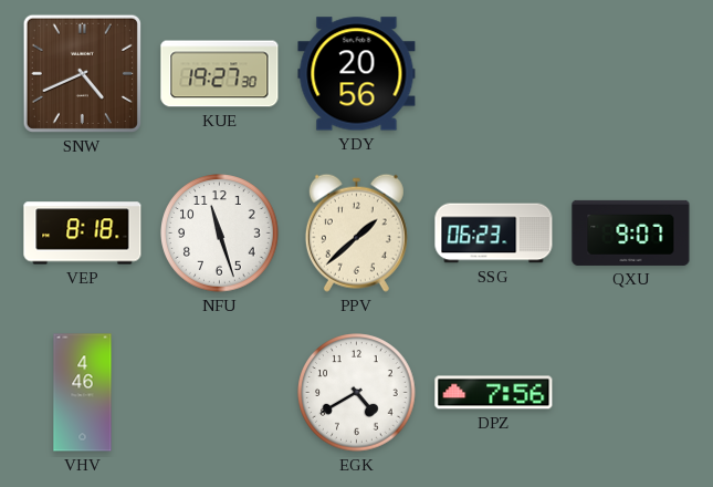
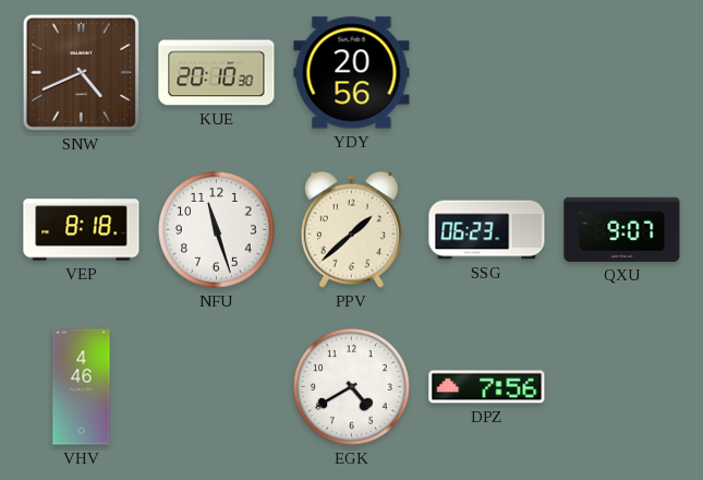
KUE: 19:27 -> 20:10 (217, 73)
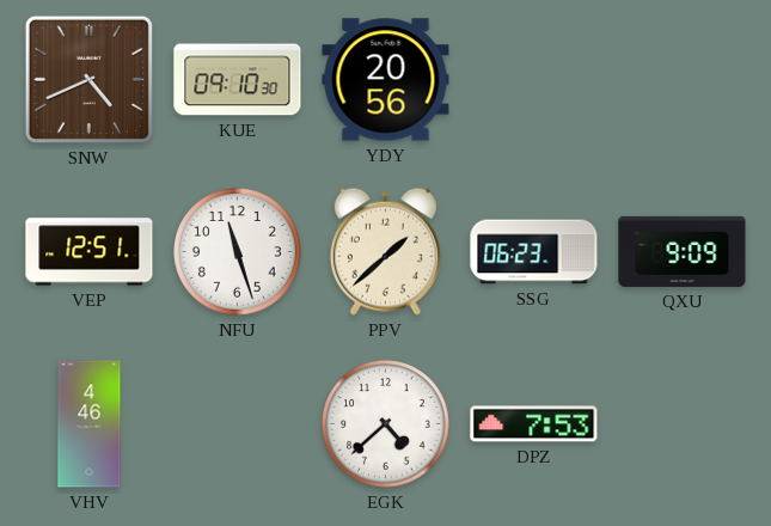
KUE: 20:10 -> 09:10 (238, 80)
VEP: 8:18 -> 12:51 (90, 252)
QXU: 9:07 -> 9:09 (683, 251)
EGK: 4:40 -> 4:38 (386, 424)
DPZ: 7:56 -> 7:53 (534, 424)
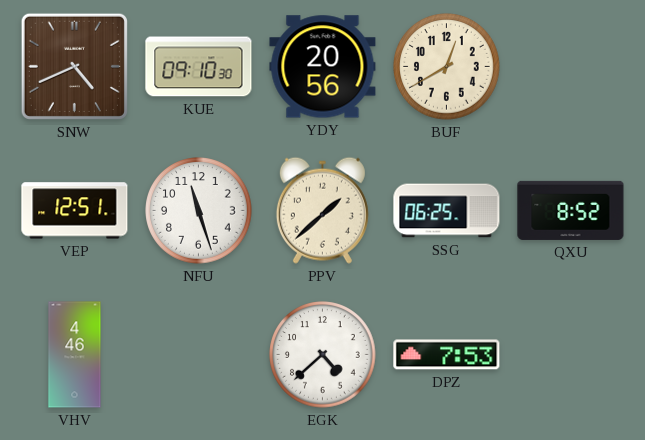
BUF: none -> 12:40 (447, 67)
SSG: 06:23 -> 06:25 (447, 211)
QXU: 9:09 -> 8:52 (571, 210)
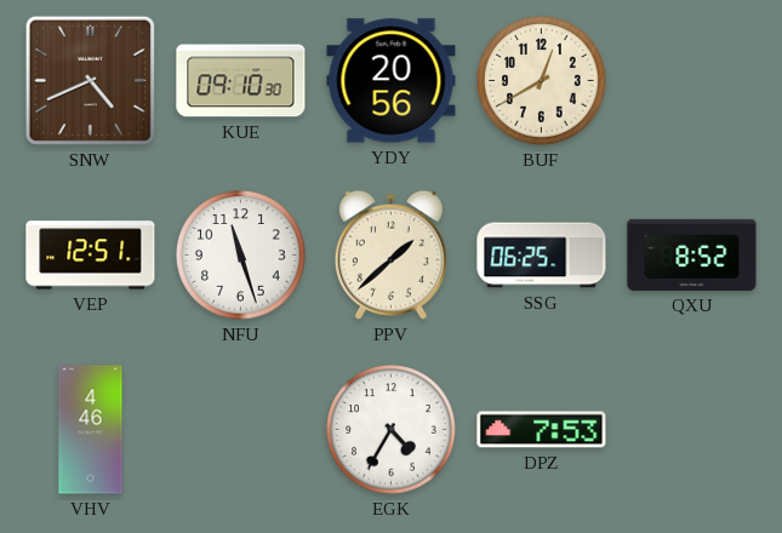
EGK: 4:38 -> 4:35 (392, 430)
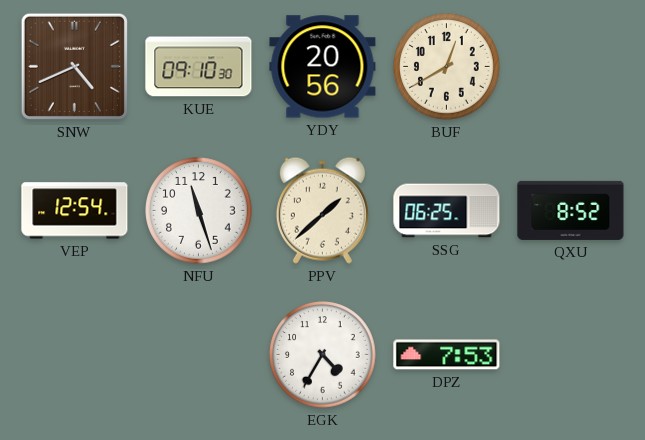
VEP: 12:51 -> 12:54 (75, 211)
VHV: 4:46 -> none (91, 430)
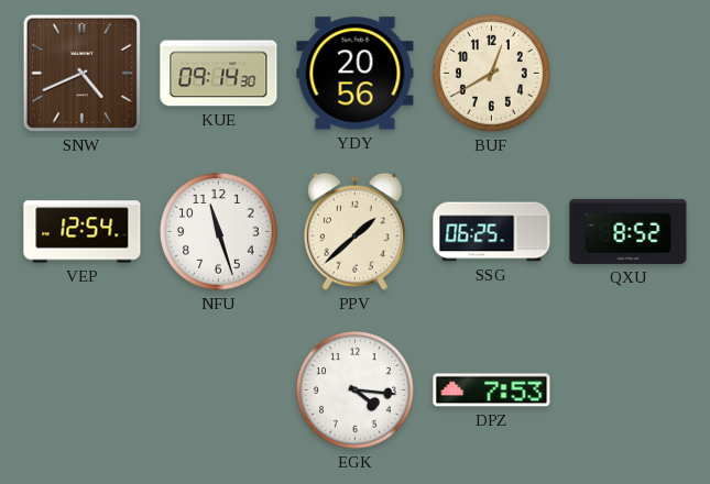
KUE: 09:10 -> 09:14 (219, 74)
EGK: 4:35 -> 4:16 (356, 391)
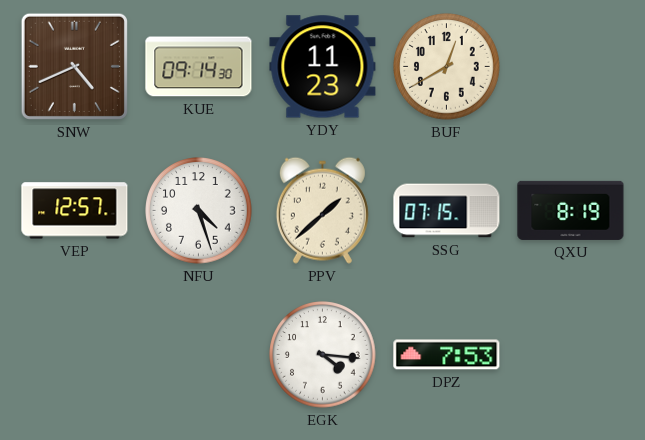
YDY: 20:56 -> 11:23 (323, 67)
VEP: 12:54 -> 12:57 (75, 211)
NFU: 11:27 -> 4:27 (199, 211)
SSG: 06:25 -> 07:15 (447, 211)
QXU: 8:52 -> 8:19 (571, 210)
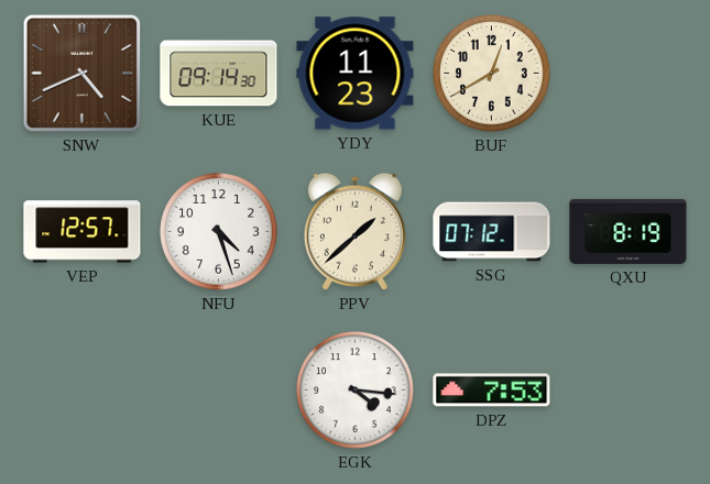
SSG: 07:15 -> 07:12 (492, 232)
